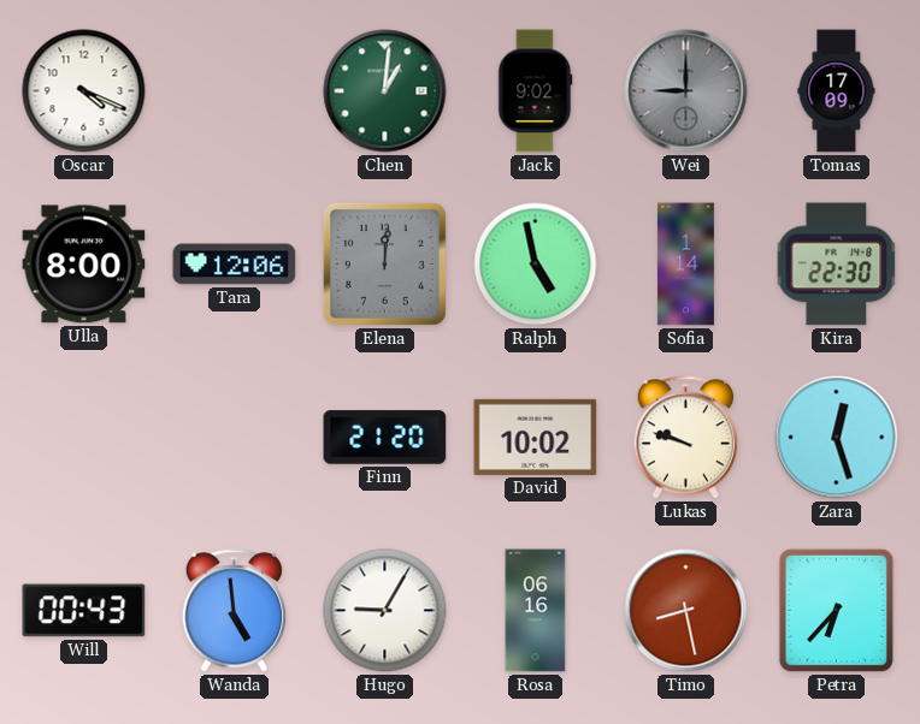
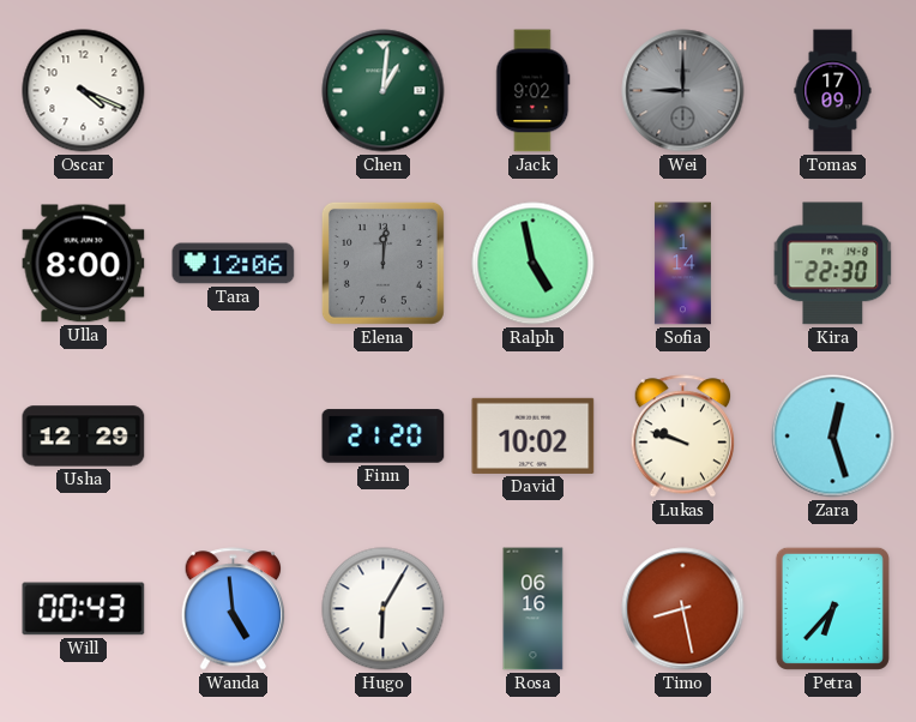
Usha: none -> 12:29 (84, 437)
Hugo: 9:05 -> 6:05 (384, 609)
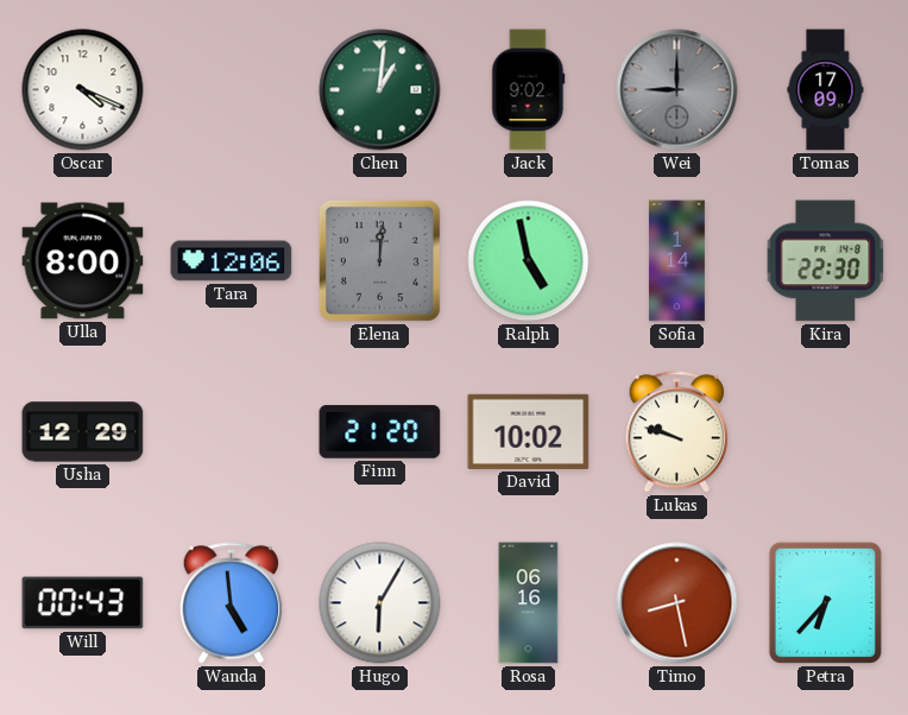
Zara: 12:27 -> none (833, 437)
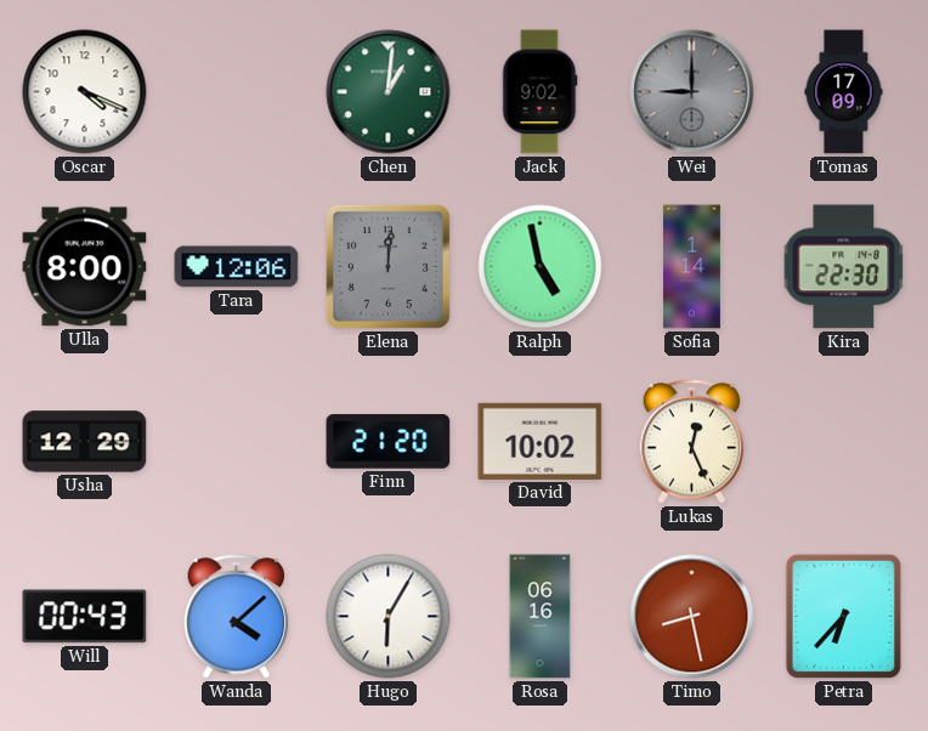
Lukas: 9:48 -> 12:26 (692, 442)
Wanda: 4:59 -> 4:08 (237, 617)
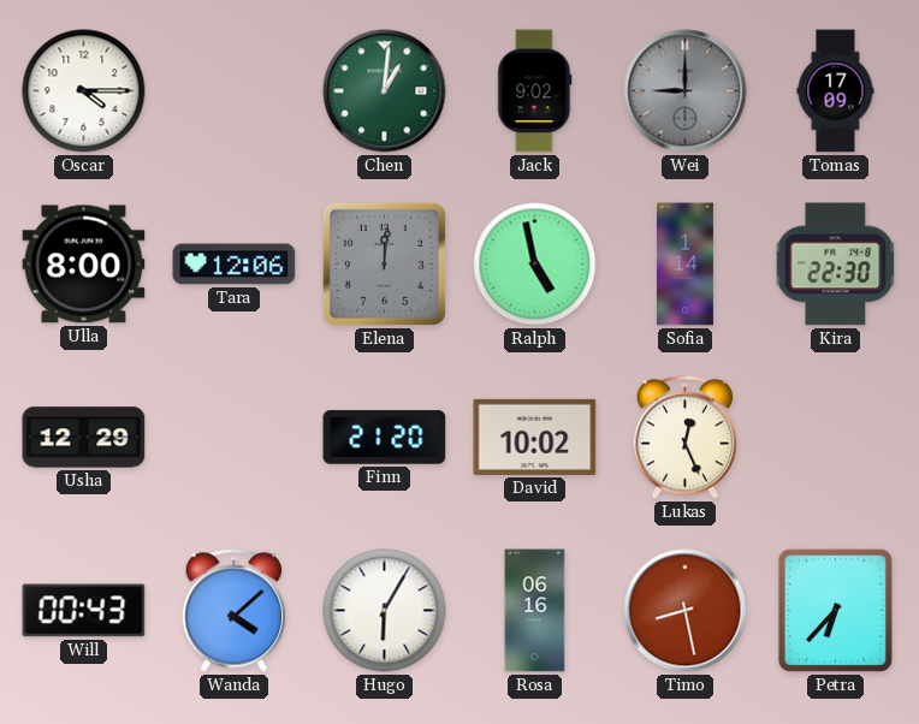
Oscar: 4:19 -> 4:15 (84, 91)
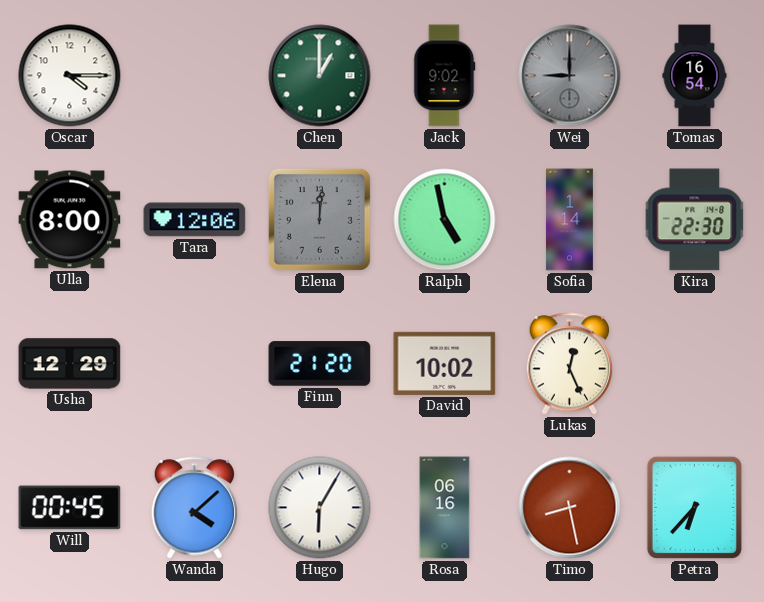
Chen: 1:01 -> 1:00 (320, 76)
Tomas: 17:09 -> 16:54 (695, 76)
Will: 00:43 -> 00:45 (70, 508)
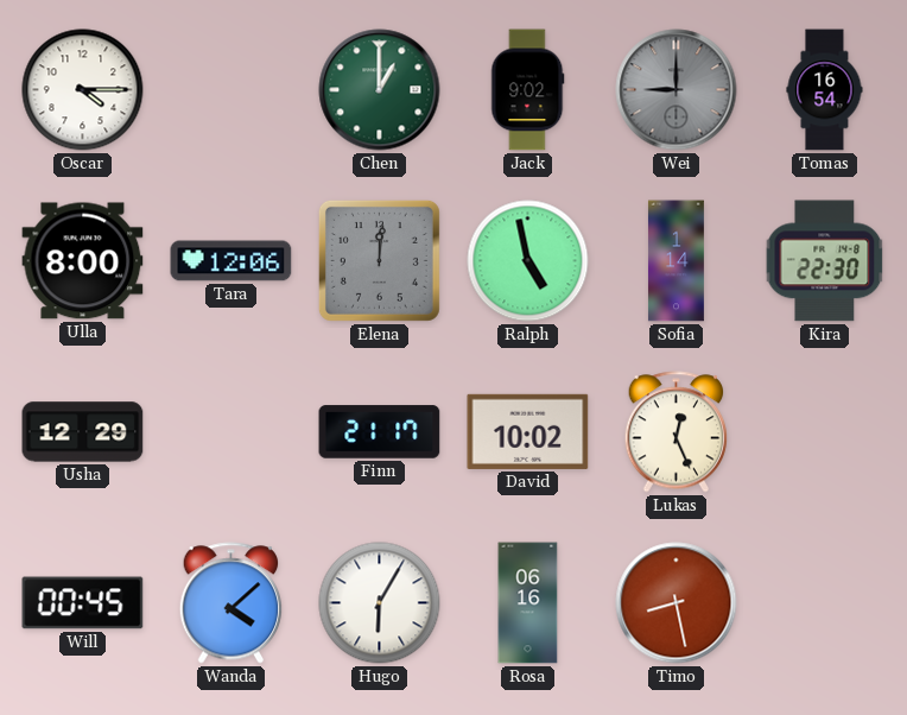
Finn: 21:20 -> 21:17 (380, 432)
Petra: 6:37 -> none (694, 507)
